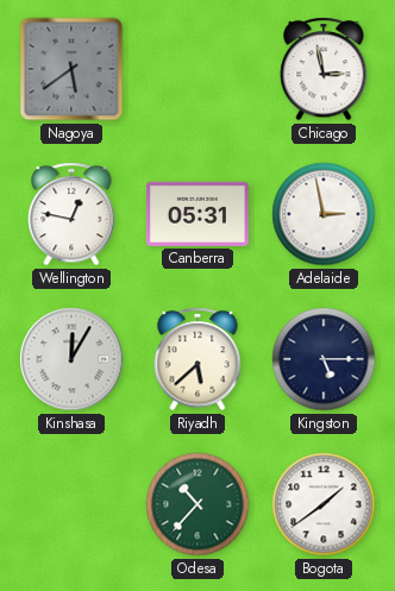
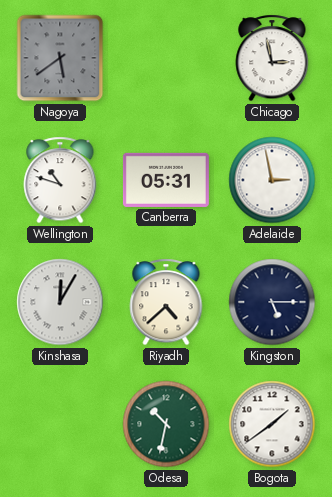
Wellington: 12:47 -> 10:48 (60, 180)
Riyadh: 5:38 -> 4:38 (166, 302)
Odesa: 10:37 -> 10:32 (166, 424)
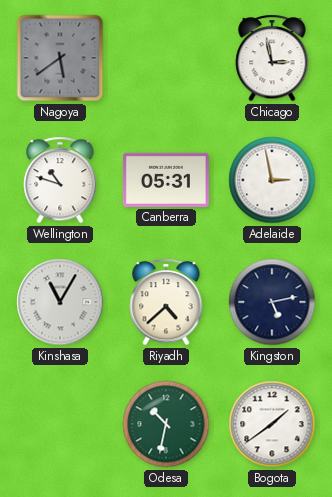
Kinshasa: 12:05 -> 11:05 (60, 302)
Kingston: 5:15 -> 5:13 (272, 302)
